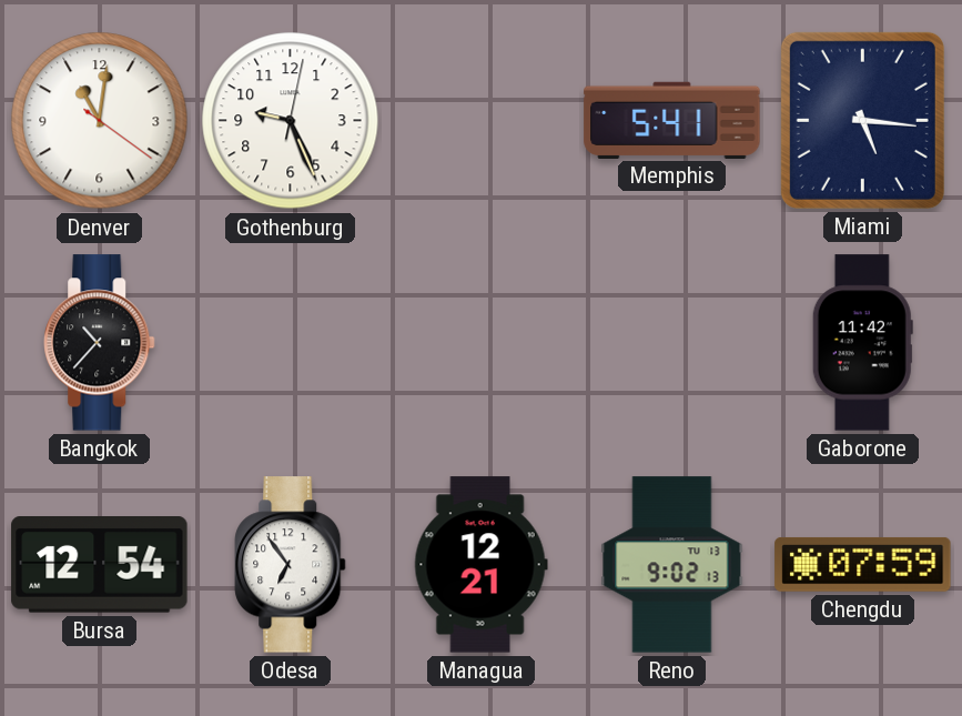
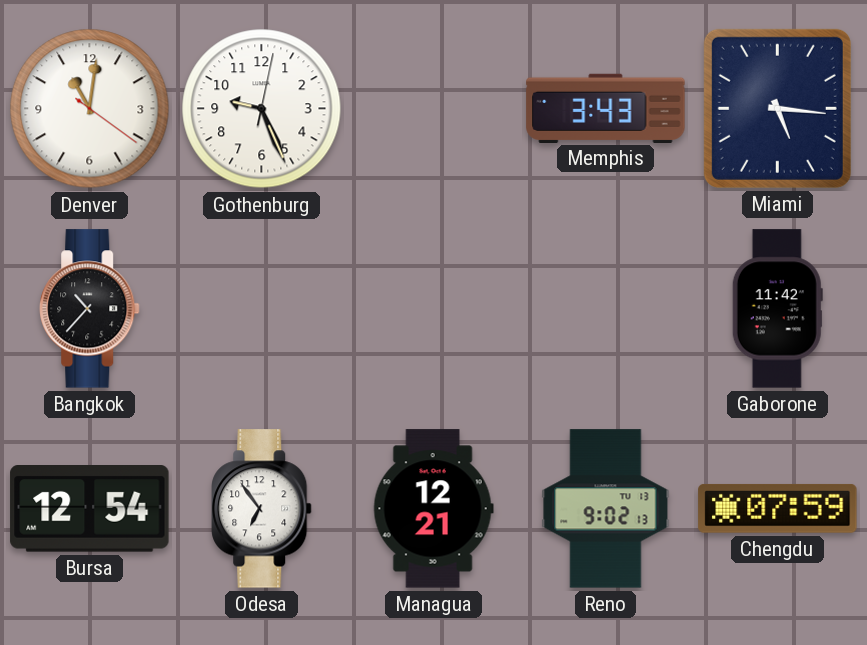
Memphis: 5:41 -> 3:43 (606, 108)
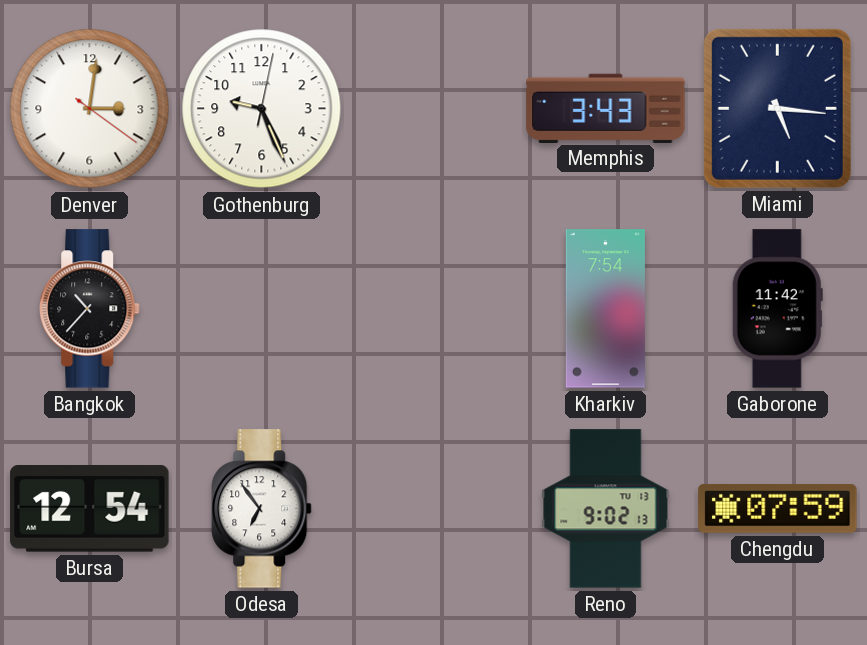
Denver: 11:01 -> 3:01 (90, 109)
Kharkiv: none -> 7:54 (605, 309)
Managua: 12:21 -> none (433, 509)
